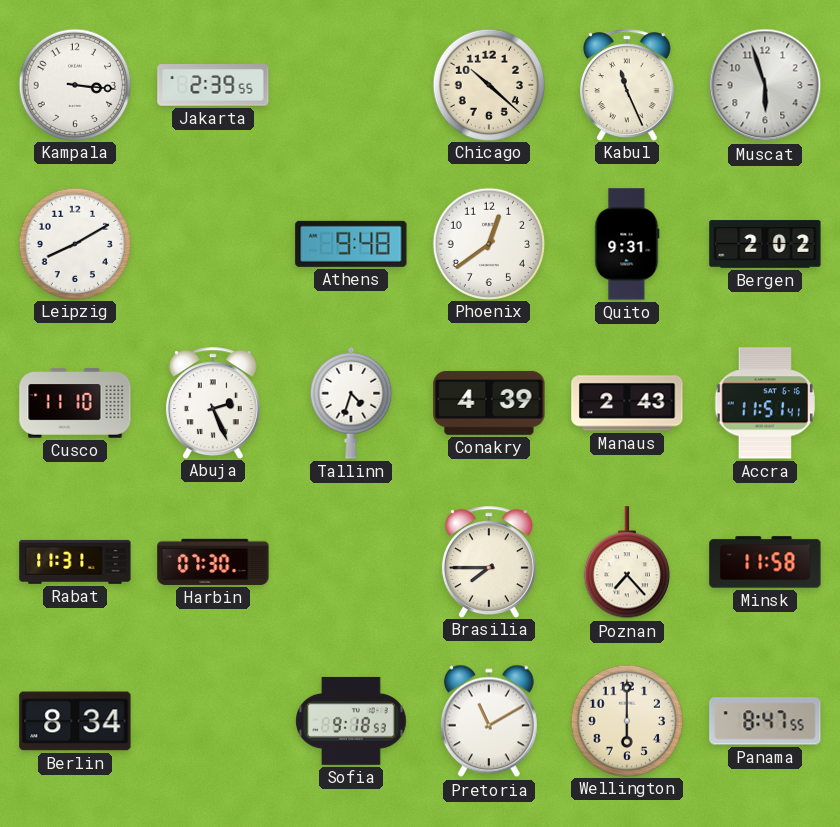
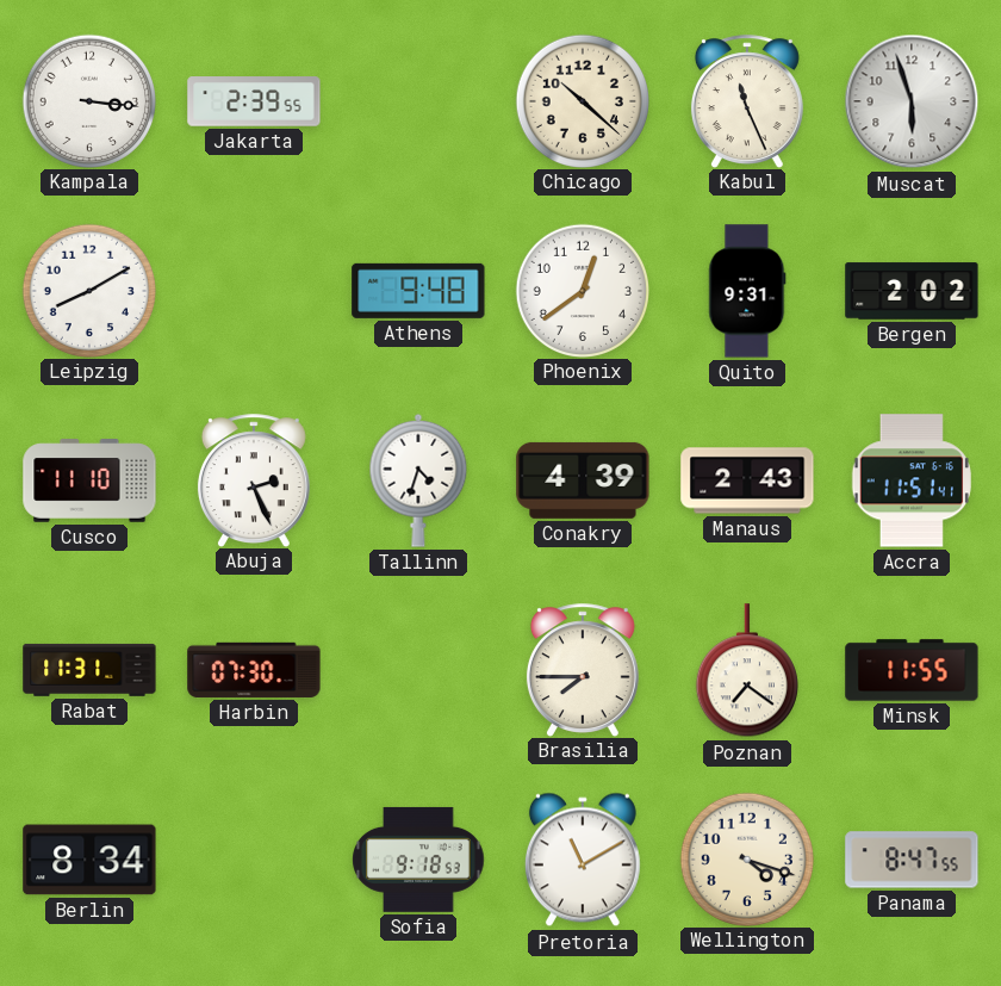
Poznan: 7:23 -> 7:21 (747, 671)
Minsk: 11:58 -> 11:55 (912, 670)
Wellington: 6:00 -> 4:18 (746, 858)
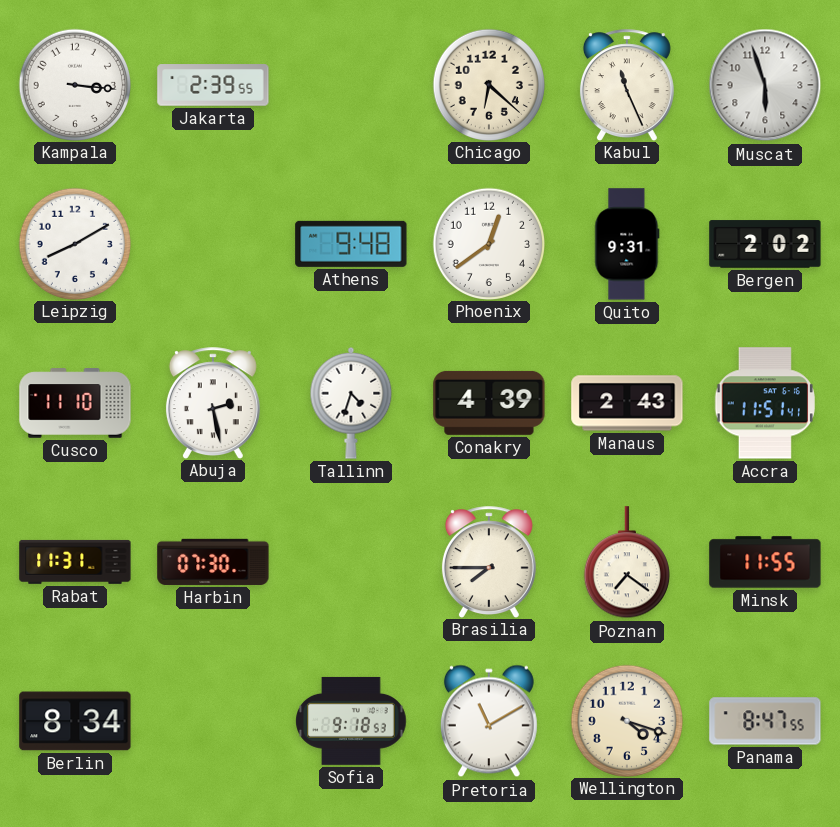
Chicago: 10:22 -> 6:22 (488, 84)
Abuja: 2:26 -> 2:28 (213, 403)
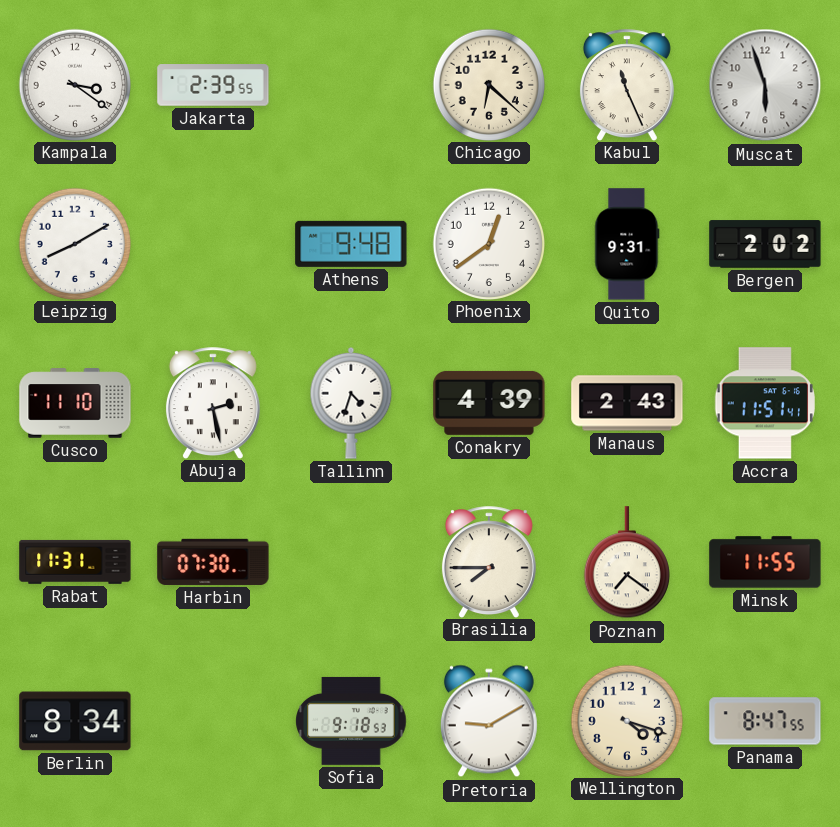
Kampala: 3:16 -> 3:21 (74, 84)
Pretoria: 11:10 -> 9:10 (489, 721)
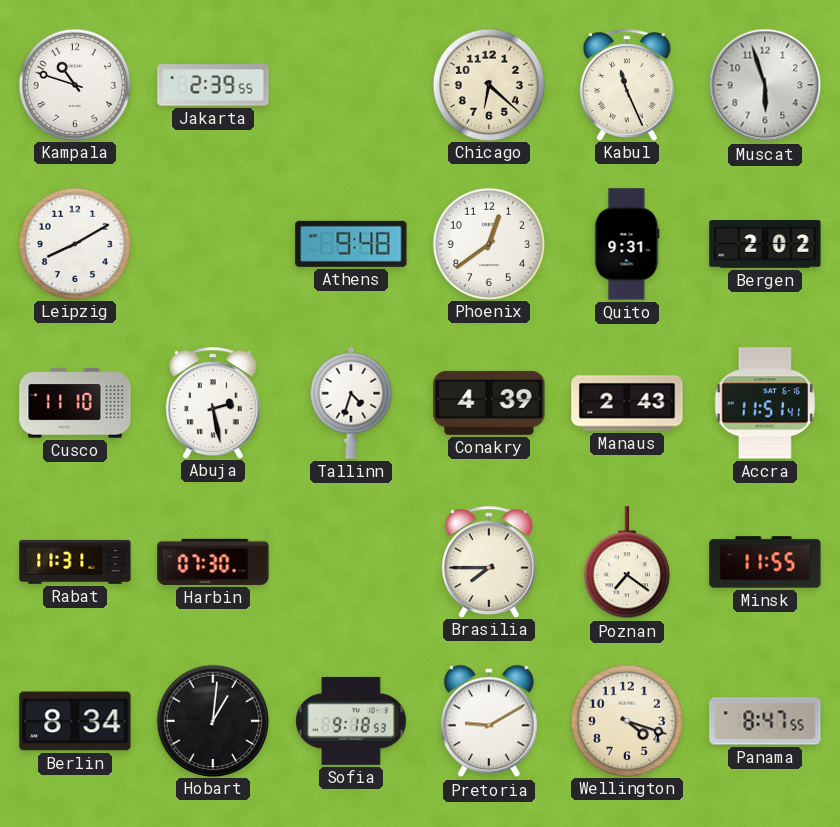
Kampala: 3:21 -> 10:48 (74, 84)
Hobart: none -> 1:01 (212, 720)
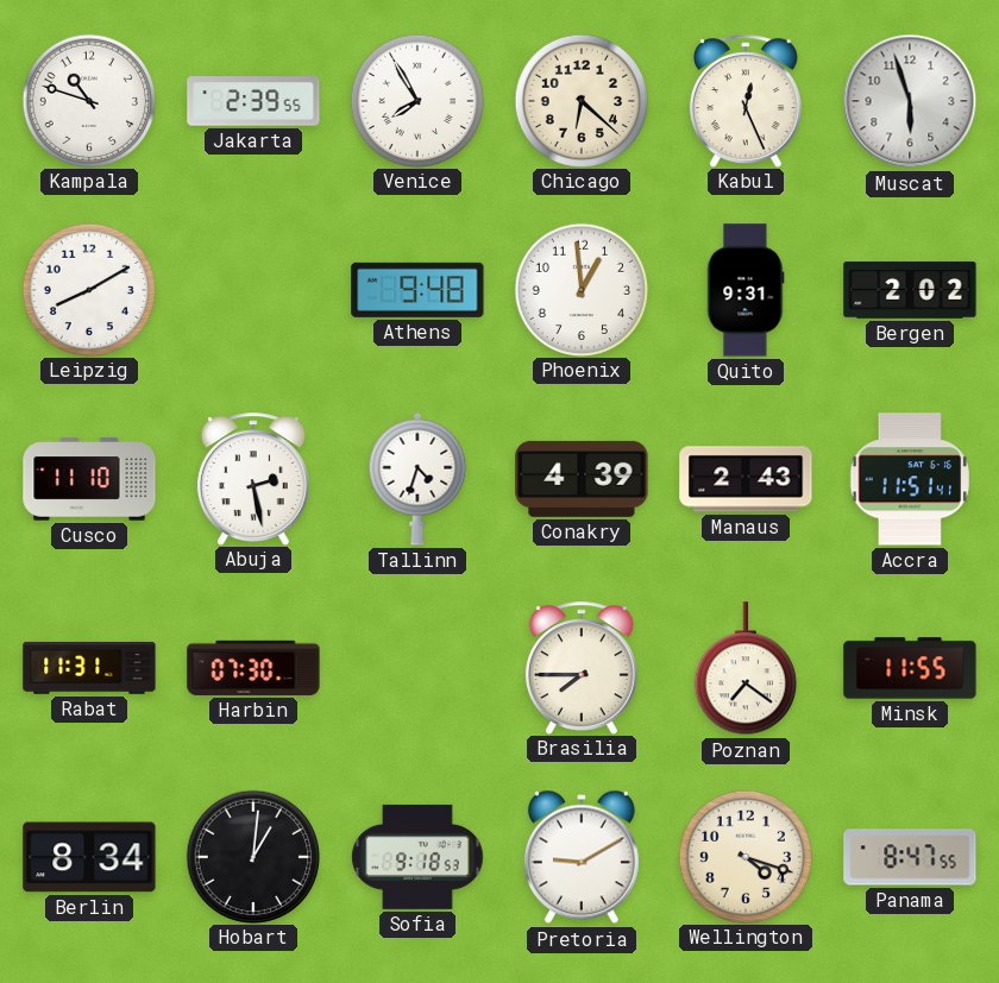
Venice: none -> 7:55 (416, 100)
Kabul: 11:26 -> 12:26 (746, 101)
Phoenix: 12:39 -> 12:59 (580, 289)
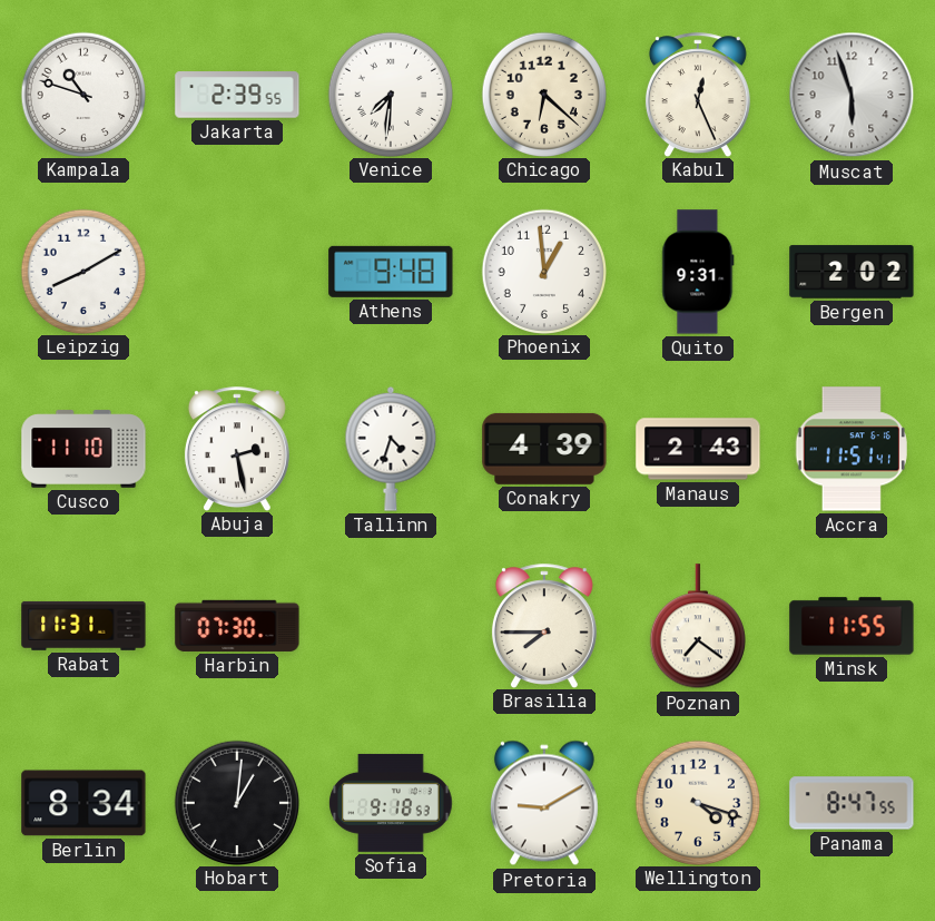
Venice: 7:55 -> 7:31 (390, 94)
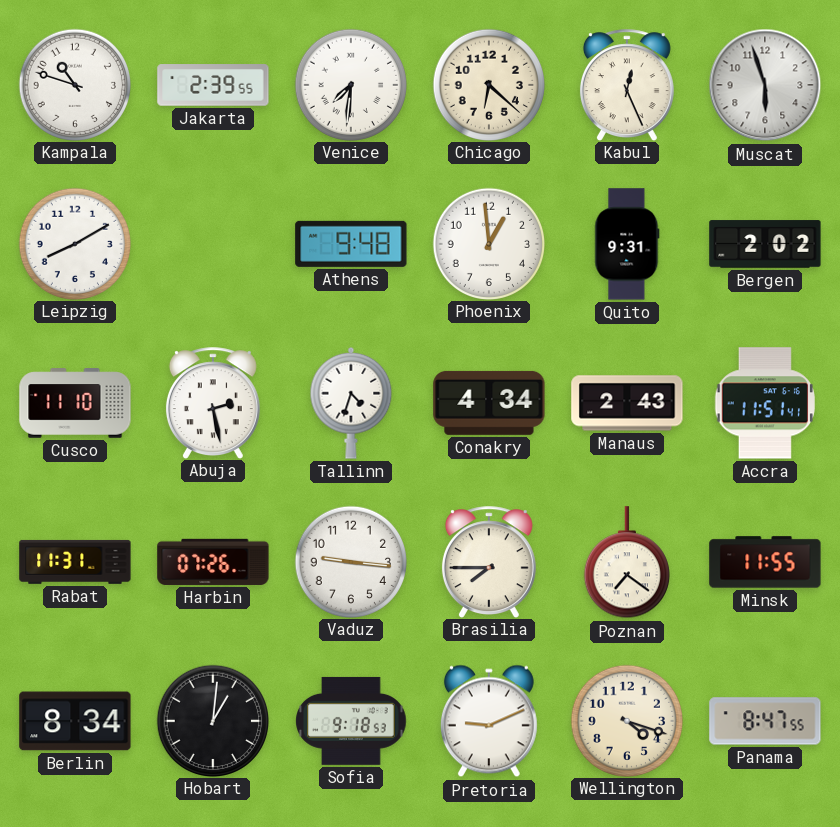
Conakry: 4:39 -> 4:34 (489, 403)
Harbin: 07:30 -> 07:26 (213, 562)
Vaduz: none -> 9:16 (350, 561)
Pretoria: 9:10 -> 9:11 (489, 721)
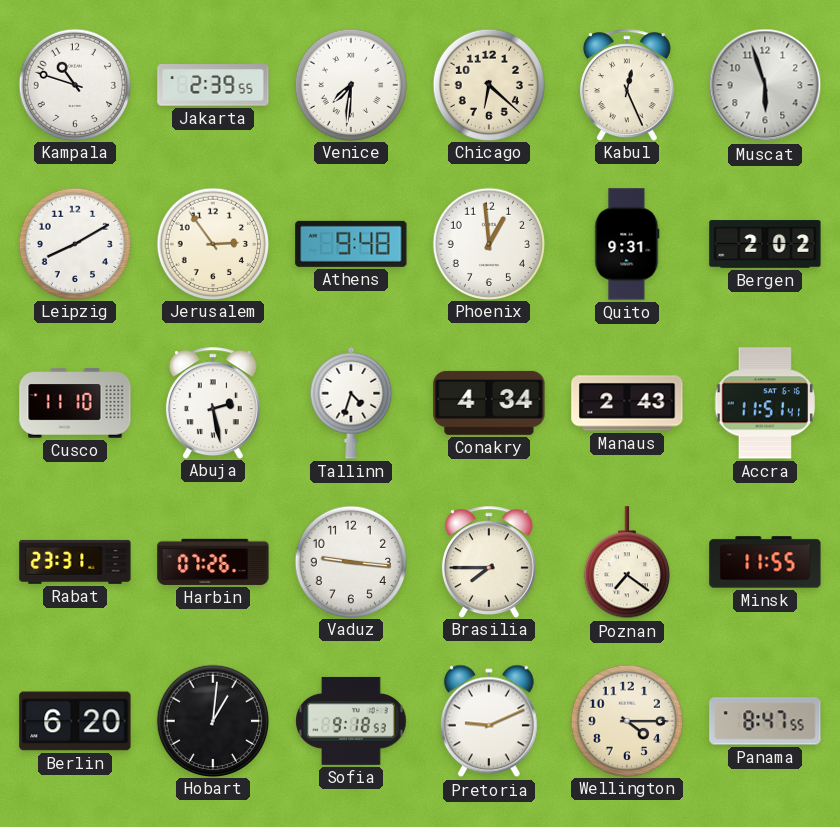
Jerusalem: none -> 2:54 (212, 243)
Rabat: 11:31 -> 23:31 (75, 562)
Berlin: 8:34 -> 6:20 (75, 721)
Wellington: 4:18 -> 4:15 (626, 720)
